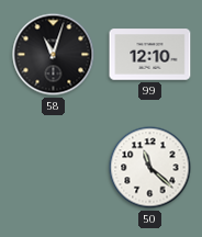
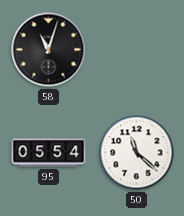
99: 12:10 -> none (150, 55)
95: none -> 05:54 (49, 153)
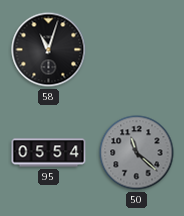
50 dial: white -> grey (137, 153)
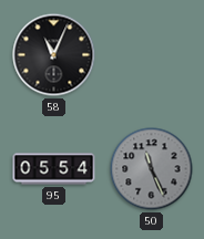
58: 11:03 -> 11:04 (54, 55)
50: 11:22 -> 11:26 (152, 169)
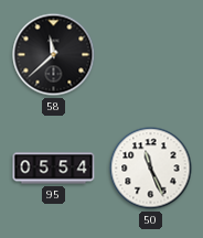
58: 11:04 -> 11:38 (54, 55)
50 dial: grey -> white (151, 169)
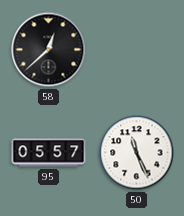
58: 11:38 -> 12:38 (49, 50)
95: 05:54 -> 05:57 (49, 153)
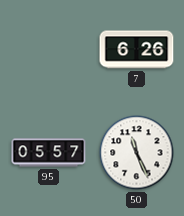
58: 12:38 -> none (49, 50)
7: none -> 6:26 (137, 50)
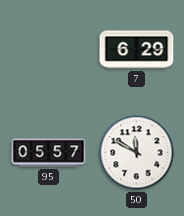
7: 6:26 -> 6:29 (137, 50)
50: 11:26 -> 11:50 (137, 153)
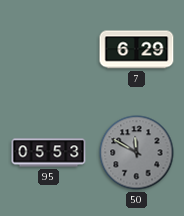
95: 05:57 -> 05:53 (49, 153)
50 dial: white -> grey (137, 153)
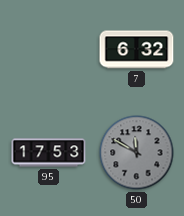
7: 6:29 -> 6:32 (137, 50)
95: 05:53 -> 17:53 (49, 153)
